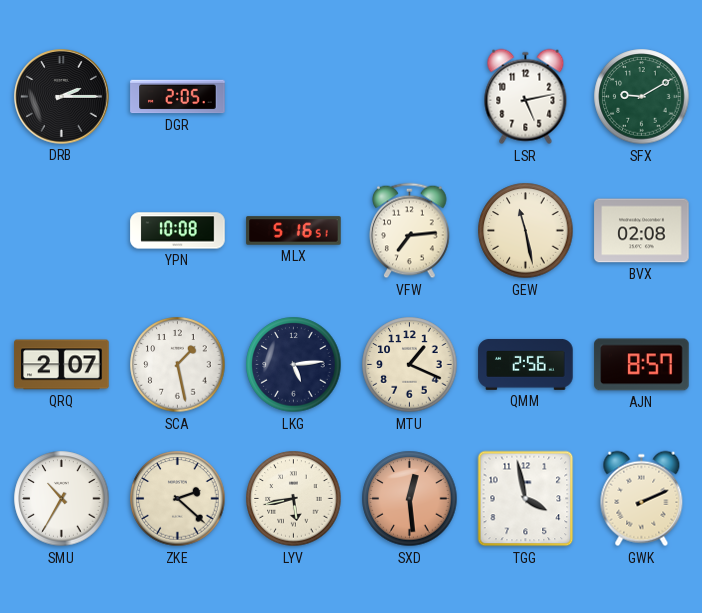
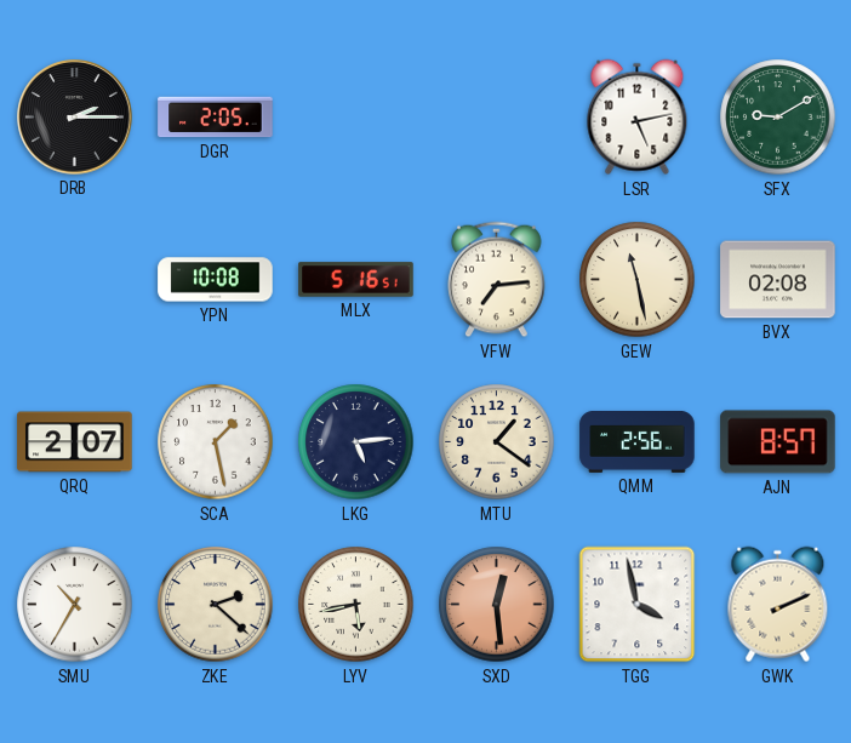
MTU: 1:19 -> 1:21 (497, 442)
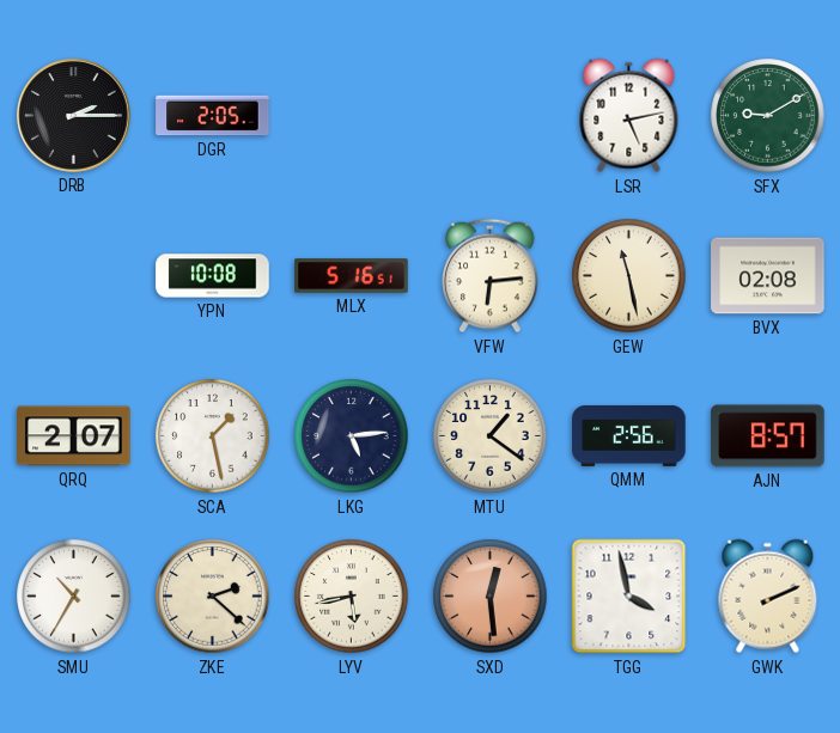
VFW: 7:14 -> 6:14 (491, 276)
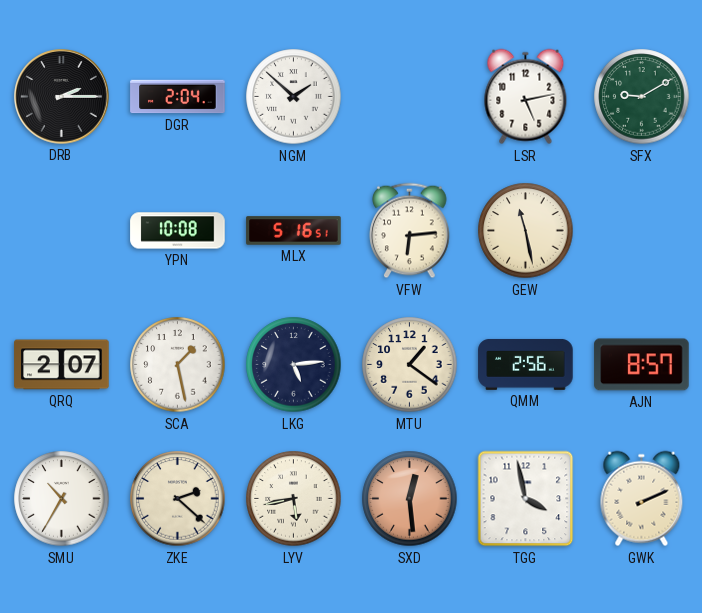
DGR: 2:05 -> 2:04 (178, 97)
NGM: none -> 1:52 (294, 97)
BVX: 02:08 -> none (768, 276)
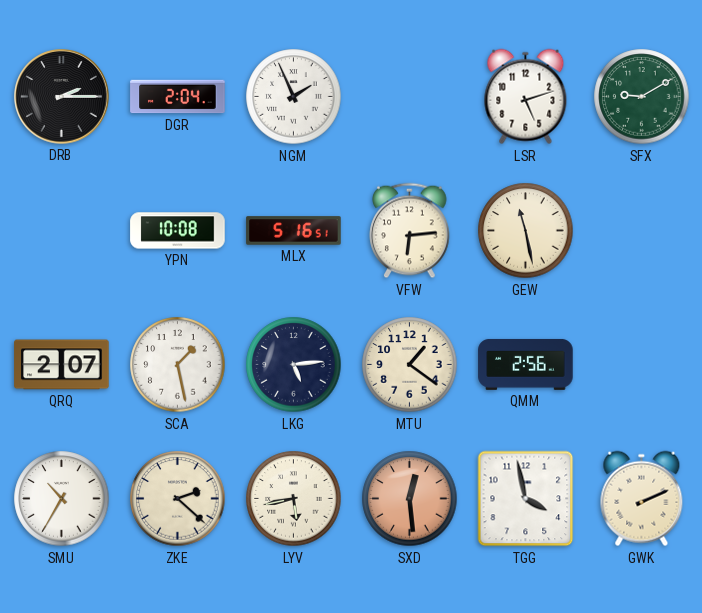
NGM: 1:52 -> 1:56 (294, 97)
LSR: 5:13 -> 5:12 (526, 97)
AJN: 8:57 -> none (642, 365)
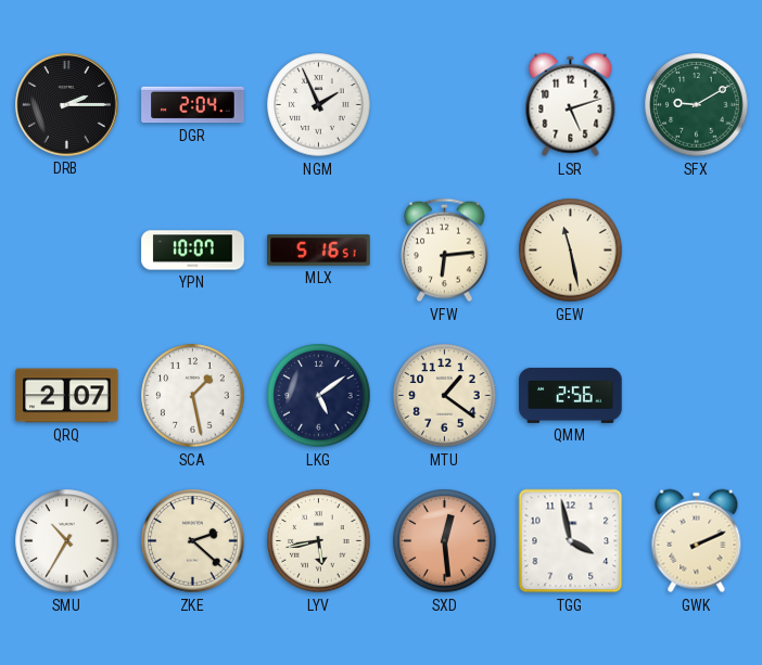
YPN: 10:08 -> 10:07 (193, 251)
LKG: 5:14 -> 5:09 (319, 396)
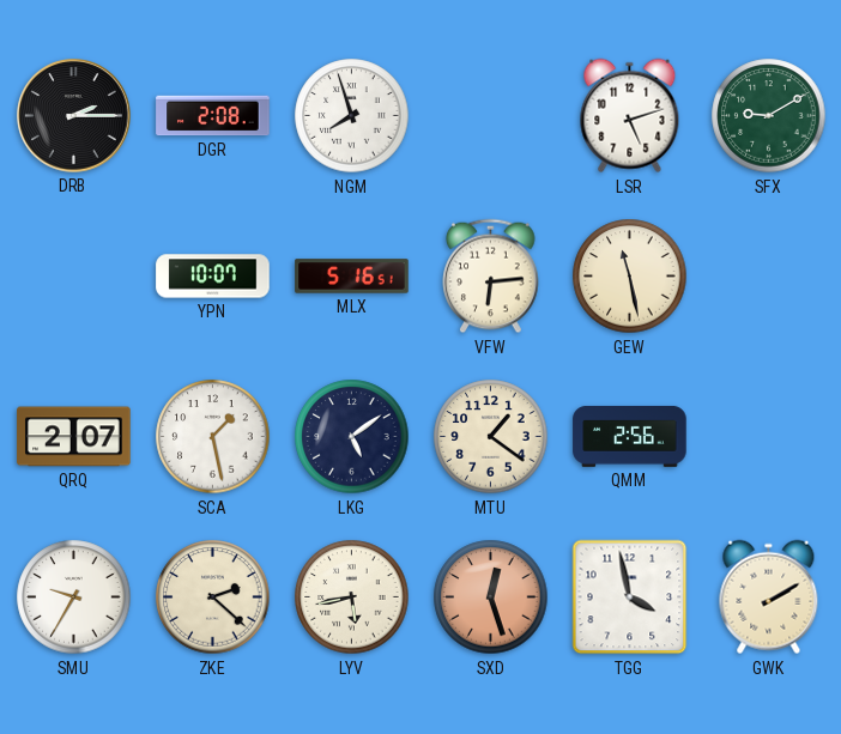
DGR: 2:04 -> 2:08 (213, 116)
NGM: 1:56 -> 7:57 (352, 116)
SMU: 10:35 -> 9:35 (74, 597)
SXD: 12:29 -> 12:27 (491, 597)
GWK: 2:11 -> 2:10 (769, 597)
